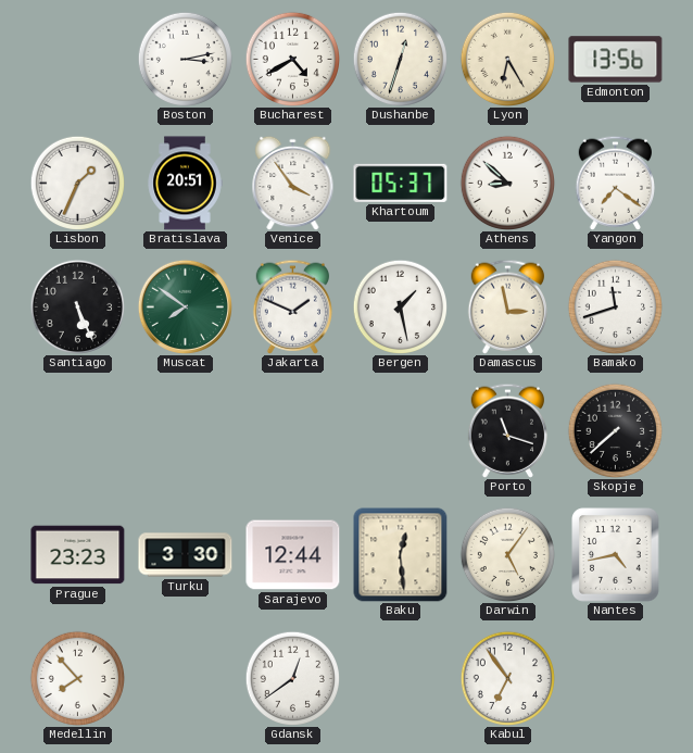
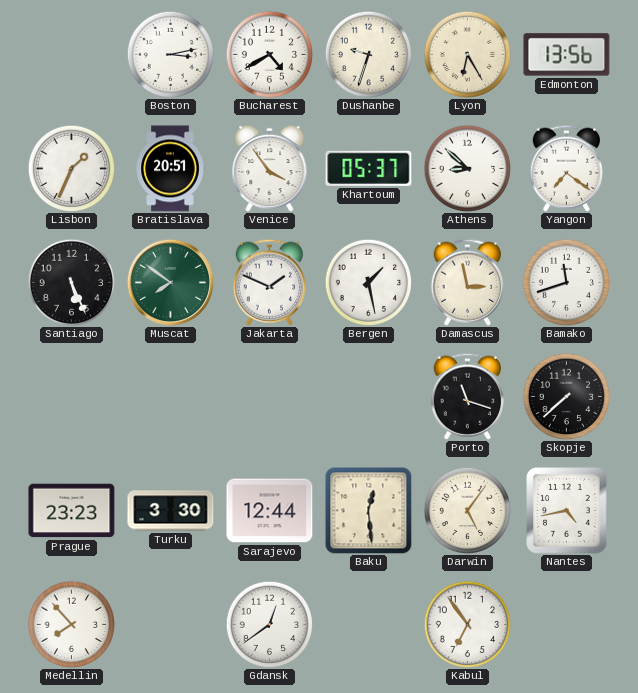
Dushanbe: 12:33 -> 9:33 (368, 54)
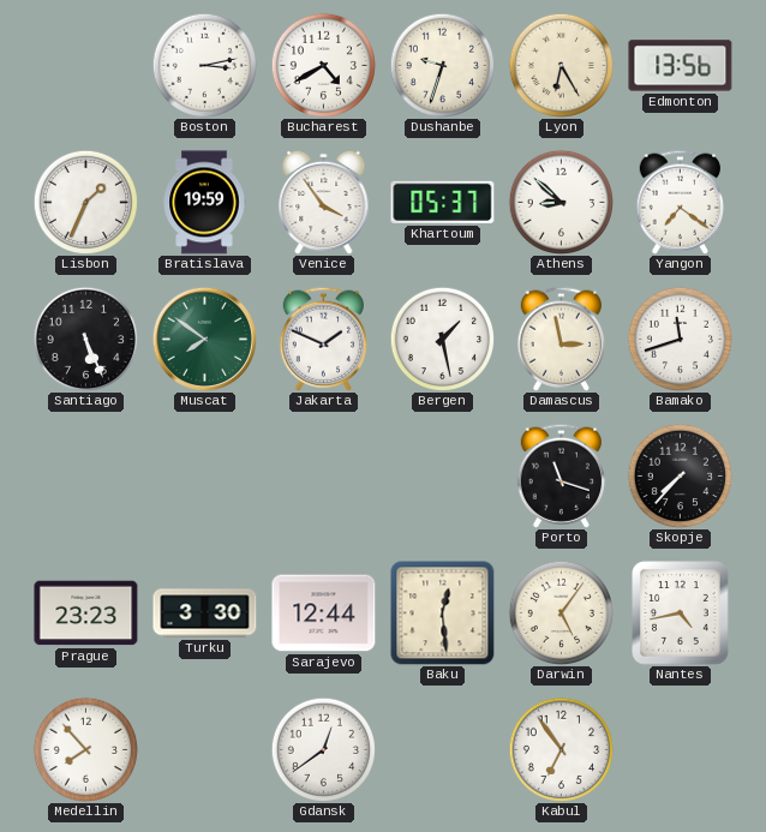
Bratislava: 20:51 -> 19:59 (204, 203)
Skopje: 7:38 -> 7:37 (680, 475)
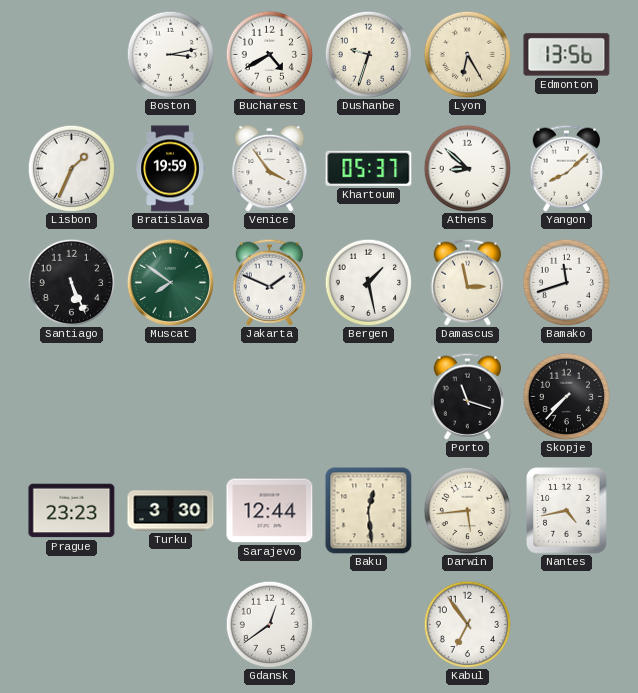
Yangon: 7:21 -> 8:08 (567, 168)
Darwin: 5:06 -> 5:44 (467, 510)
Medellin: 7:53 -> none (85, 749)
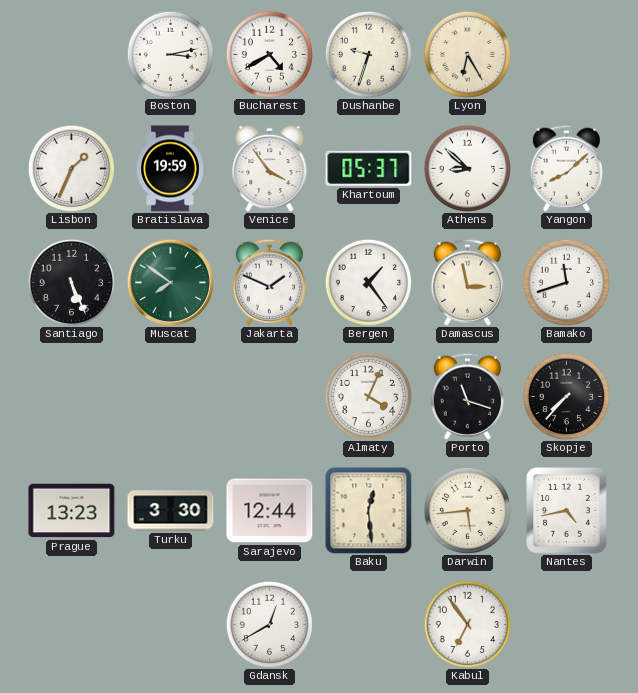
Edmonton: 13:56 -> none (567, 55)
Bergen: 1:28 -> 1:24 (368, 282)
Almaty: none -> 4:04 (368, 396)
Prague: 23:23 -> 13:23 (72, 511)
Gdansk: 12:39 -> 12:40 (269, 624)
